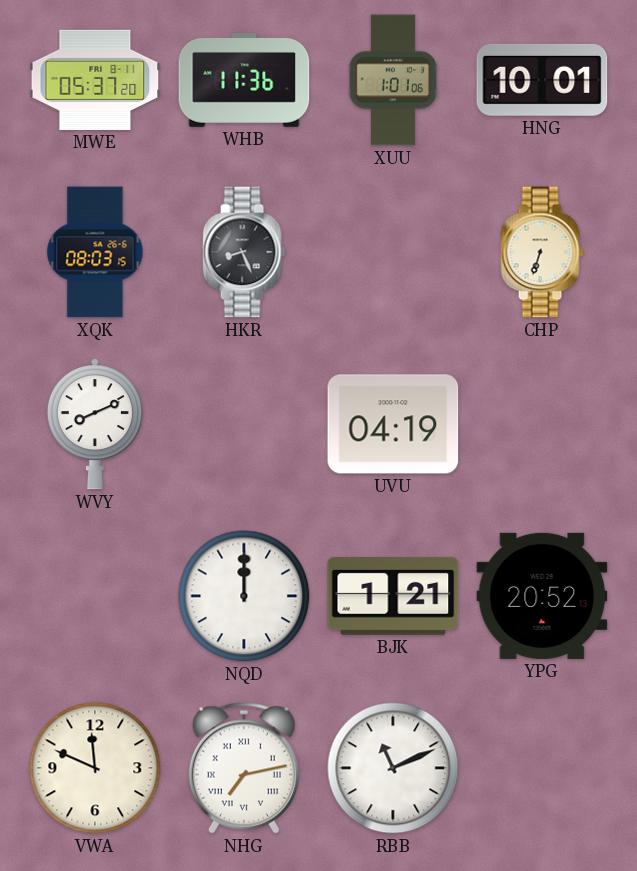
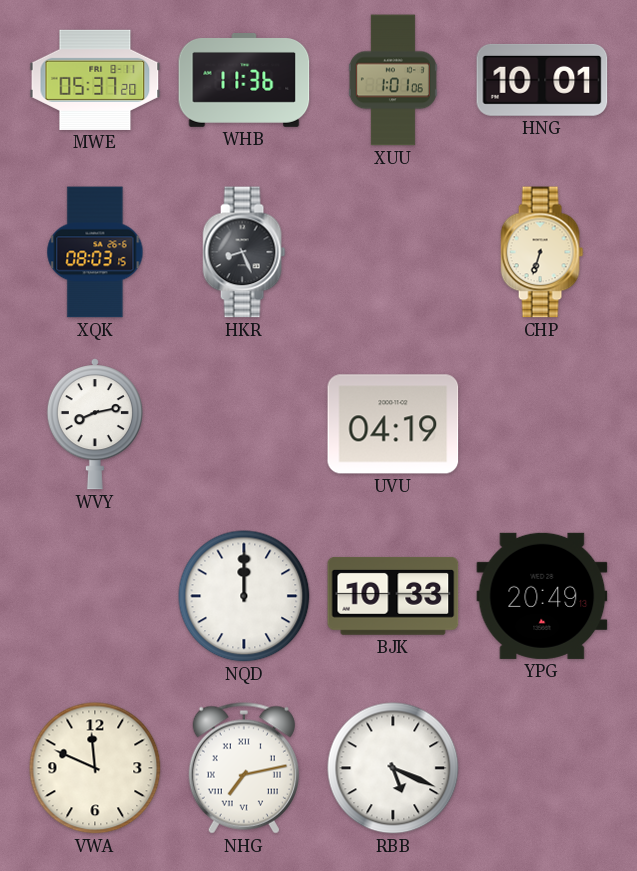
WVY: 8:11 -> 8:13 (95, 424)
BJK: 1:21 -> 10:33 (393, 596)
YPG: 20:52 -> 20:49 (542, 596)
RBB: 11:11 -> 5:19 (393, 768)
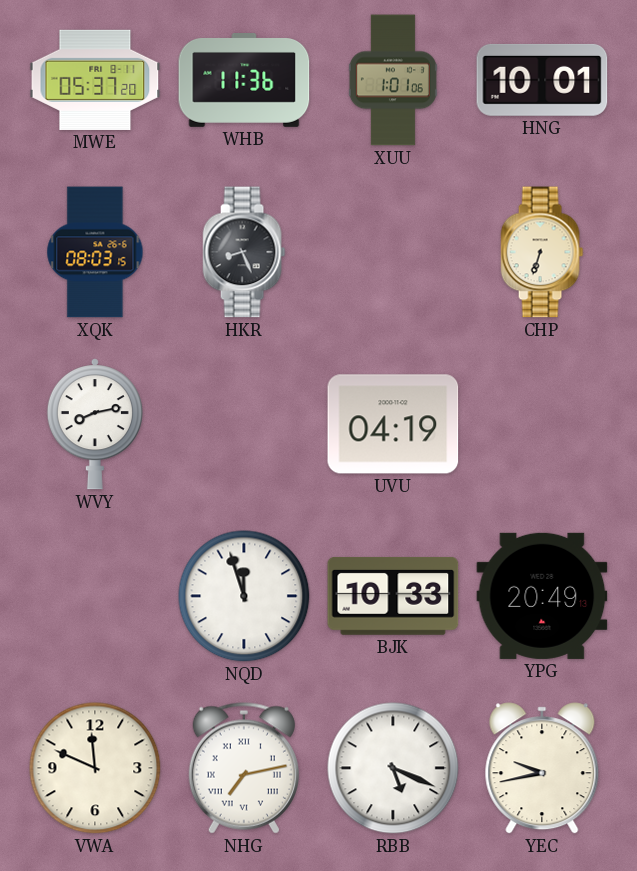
NQD: 12:00 -> 11:57 (244, 596)
YEC: none -> 9:43 (542, 768)
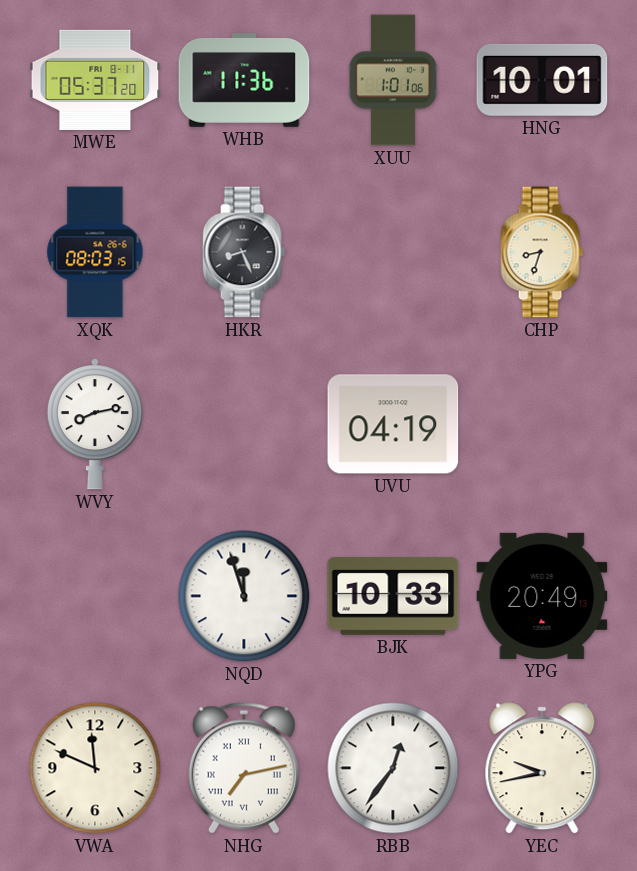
CHP: 6:33 -> 8:33 (542, 252)
RBB: 5:19 -> 12:36 (393, 768)
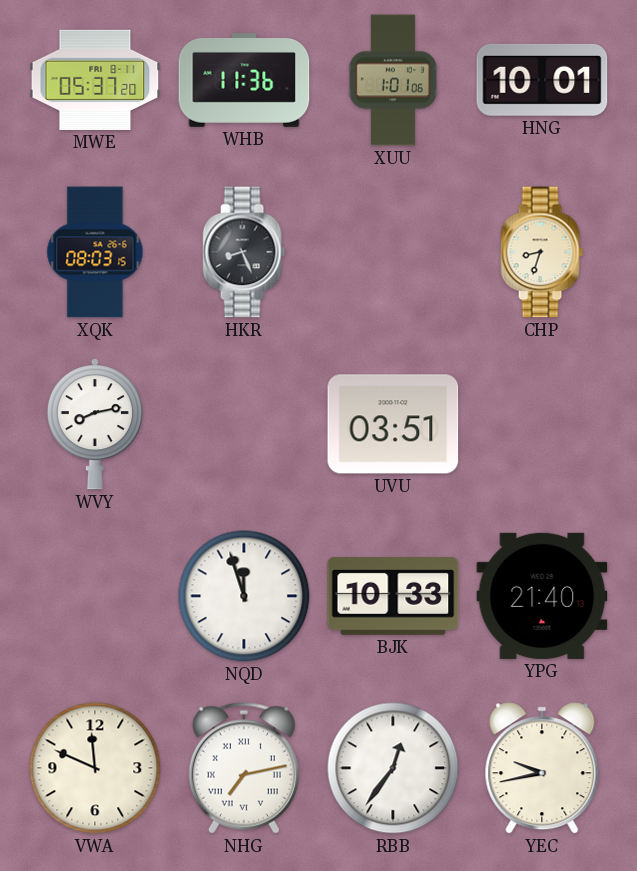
UVU: 04:19 -> 03:51 (393, 424)
YPG: 20:49 -> 21:40 (542, 596)
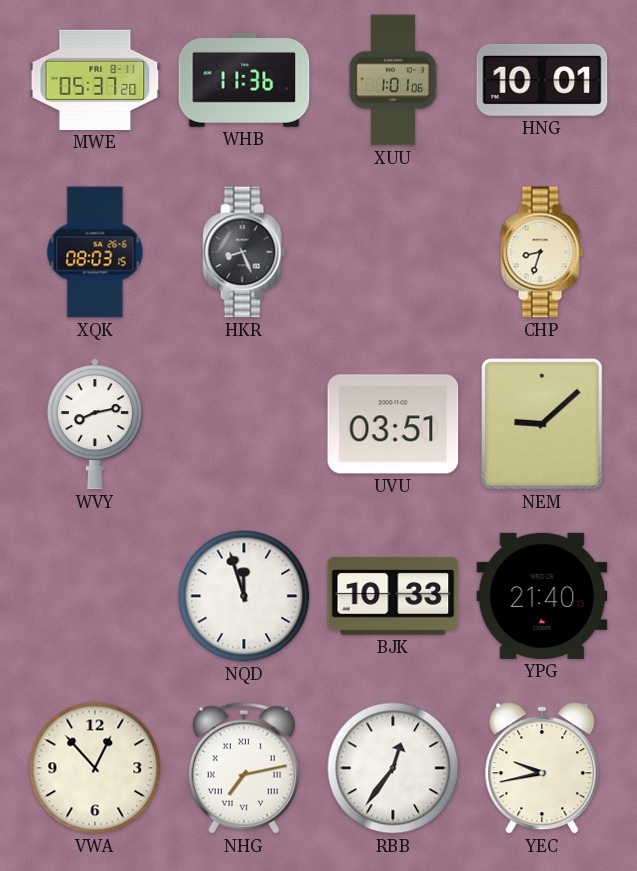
NEM: none -> 9:08 (542, 424)
VWA: 11:49 -> 12:53 (95, 768)
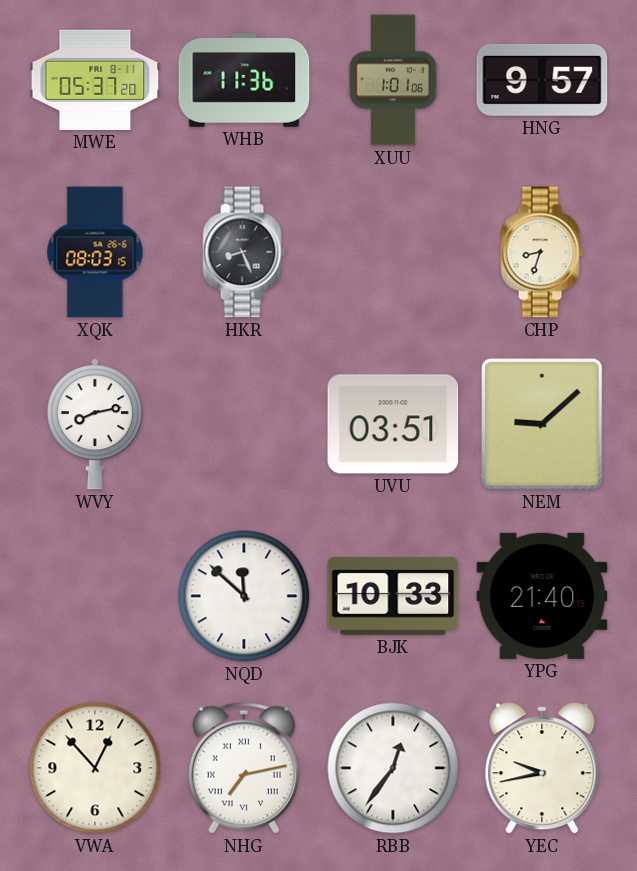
HNG: 10:01 -> 9:57 (542, 80)
NQD: 11:57 -> 11:52 (244, 596)
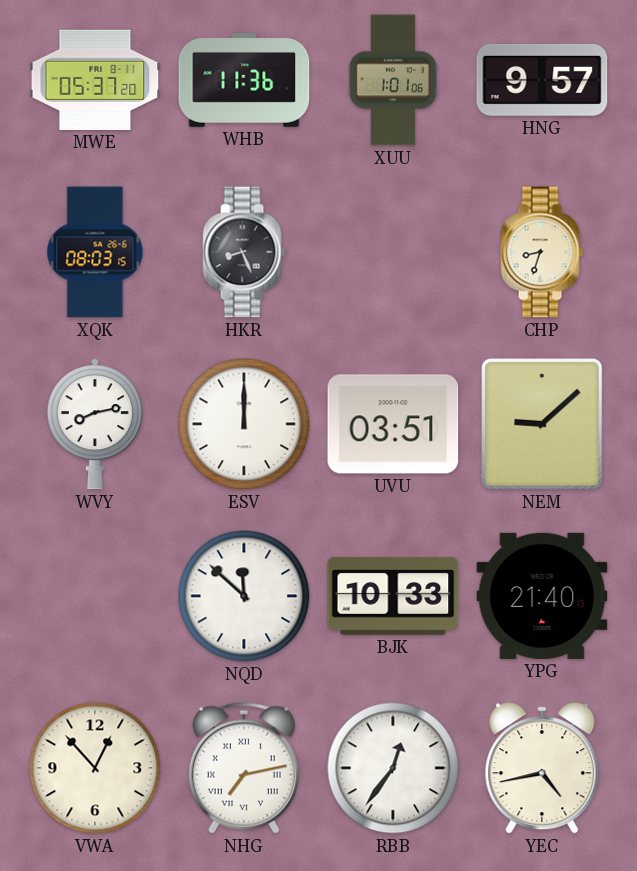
ESV: none -> 12:00 (244, 424)
YEC: 9:43 -> 4:43 (542, 768)
